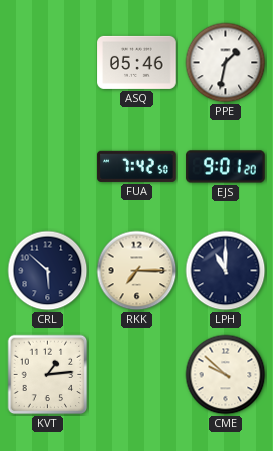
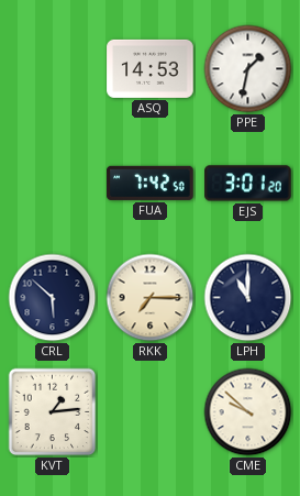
ASQ: 05:46 -> 14:53 (151, 68)
EJS: 9:01 -> 3:01 (248, 184)
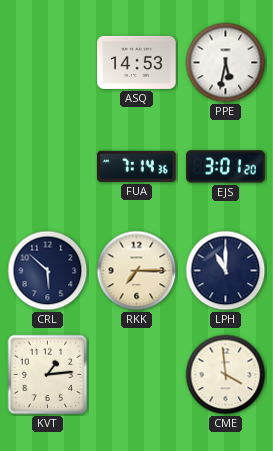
PPE: 1:32 -> 5:32 (226, 63)
FUA: 7:42 -> 7:14 (137, 166)
CME: 9:52 -> 3:59 (226, 375)
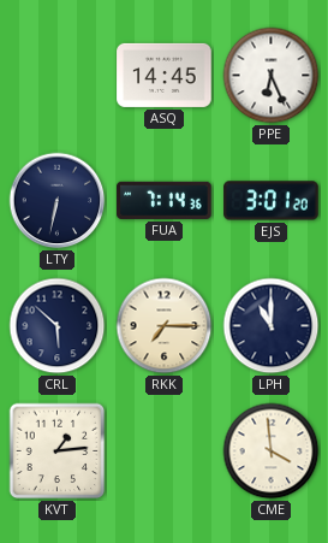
ASQ: 14:53 -> 14:45 (165, 75)
PPE: 5:32 -> 6:26 (272, 76)
LTY: none -> 6:32 (58, 201)
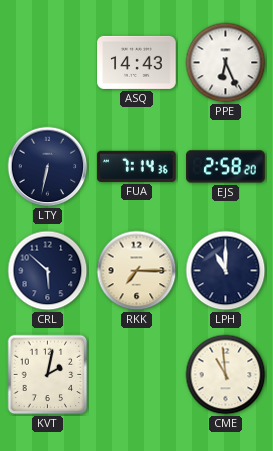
ASQ: 14:45 -> 14:43 (137, 62)
EJS: 3:01 -> 2:58 (226, 167)
KVT: 1:14 -> 2:02 (48, 375)
CME: 3:59 -> 10:59 (226, 375)
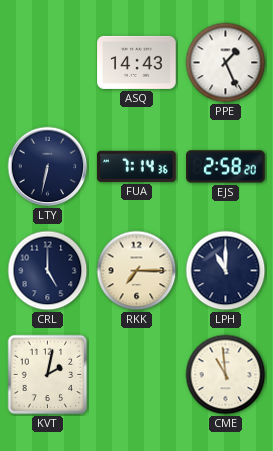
PPE: 6:26 -> 1:26 (226, 63)
CRL: 5:52 -> 5:00 (48, 271)
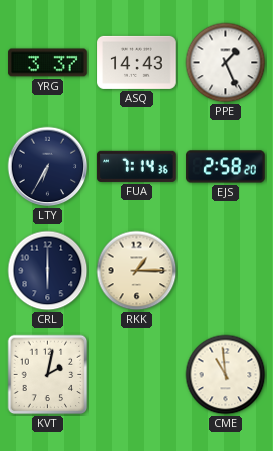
YRG: none -> 3:37 (48, 63)
LTY: 6:32 -> 6:35 (48, 167)
CRL: 5:00 -> 6:00 (48, 271)
RKK: 7:15 -> 1:15 (137, 271)
LPH: 11:00 -> none (226, 271)
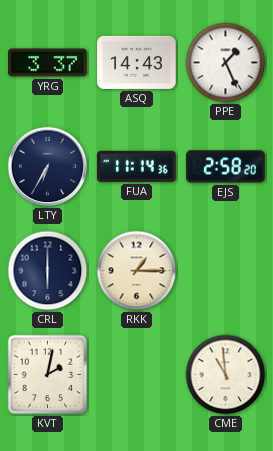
FUA: 7:14 -> 11:14 (137, 166)
